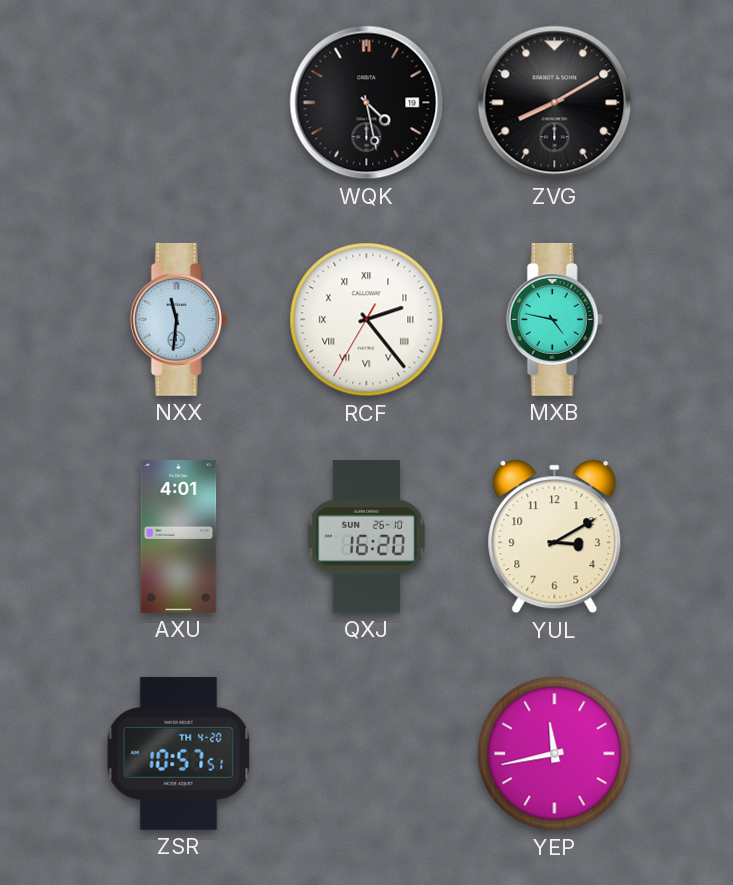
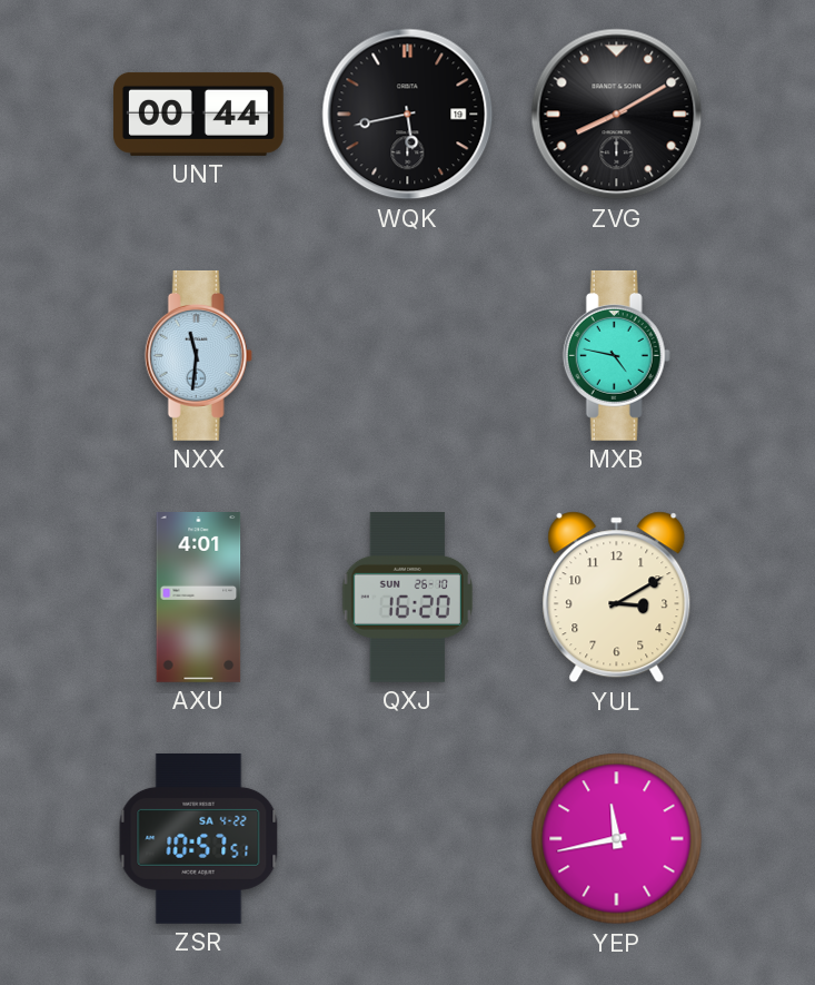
UNT: none -> 00:44 (199, 114)
WQK: 4:28 -> 5:43 (408, 115)
RCF: 2:23 -> none (367, 320)
ZSR date: TH 4-20 -> SA 4-22 (199, 838)
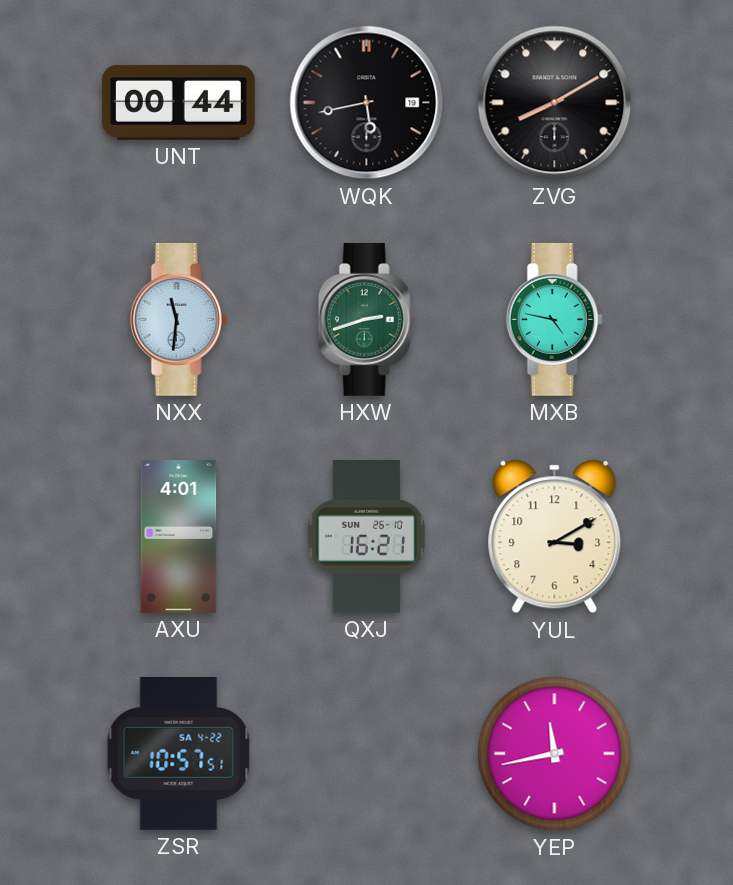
HXW: none -> 2:42 (366, 319)
QXJ: 16:20 -> 16:21 (366, 536)
